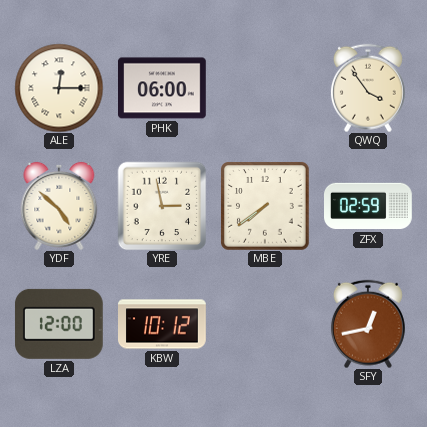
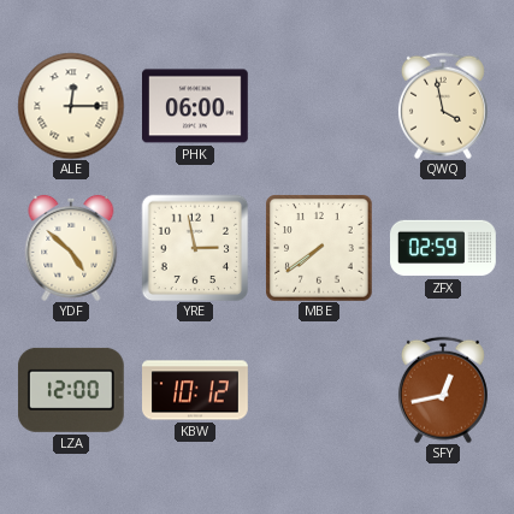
QWQ: 3:54 -> 3:58 (443, 106)
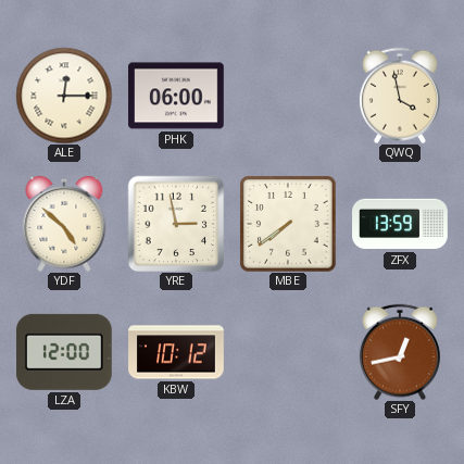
ZFX: 02:59 -> 13:59 (401, 224)
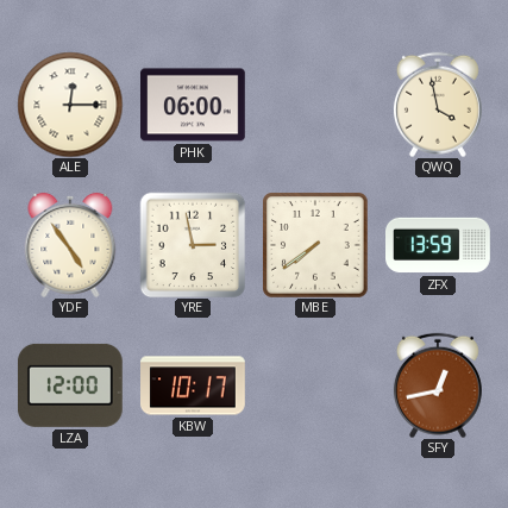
YDF: 4:52 -> 4:54 (70, 245)
KBW: 10:12 -> 10:17 (194, 385)
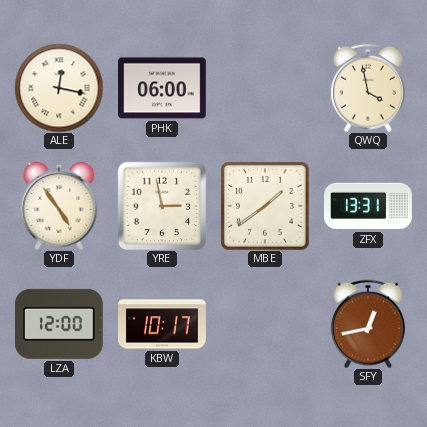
ALE: 12:15 -> 12:17 (59, 88)
MBE: 7:39 -> 1:39 (265, 206)
ZFX: 13:59 -> 13:31 (369, 206)
